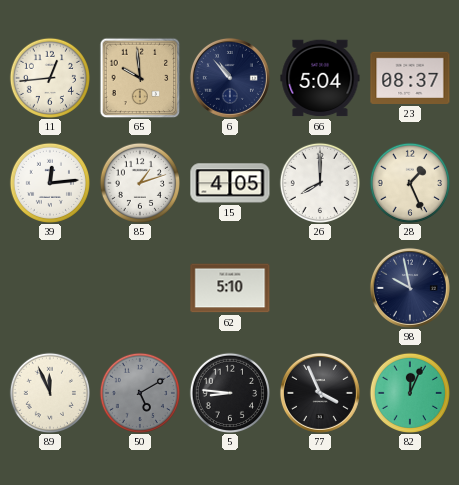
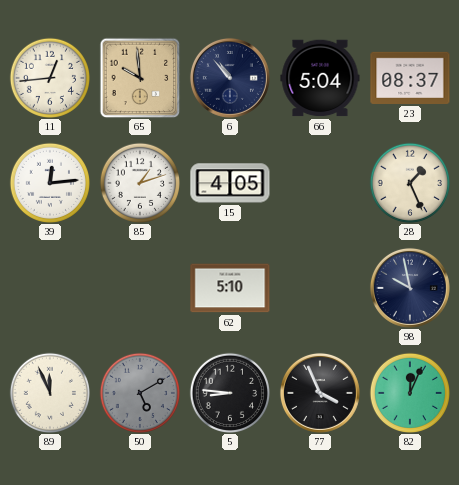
26: 8:00 -> none (319, 182)
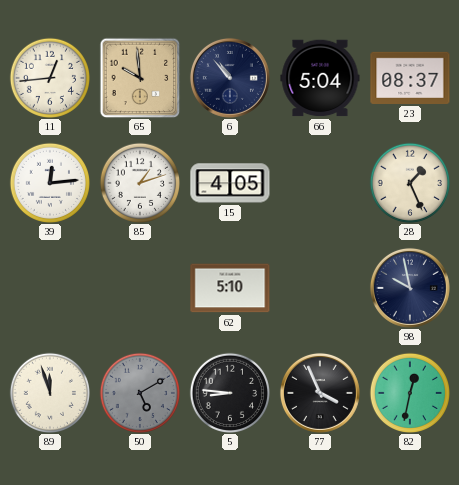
89: 11:56 -> 11:57 (49, 392)
82: 12:04 -> 12:32 (409, 392)
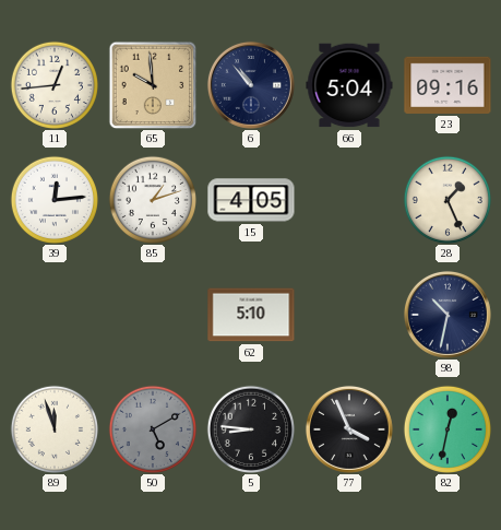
23: 08:37 -> 09:16 (448, 85)
98: 9:58 -> 10:32 (448, 315)
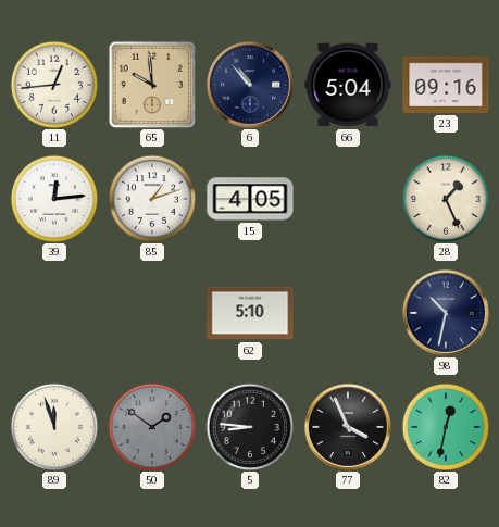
50: 5:10 -> 1:51 (151, 426)
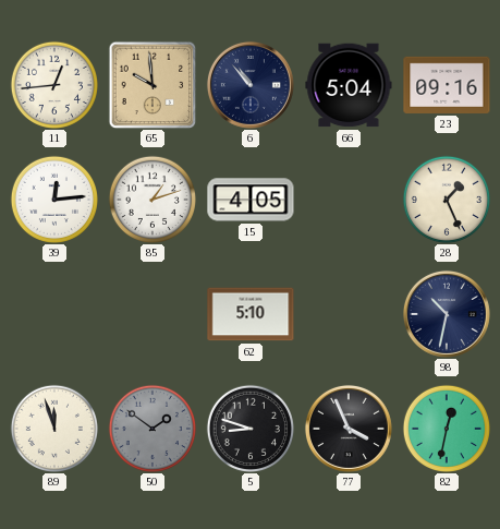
5: 8:46 -> 8:48 (249, 428)
